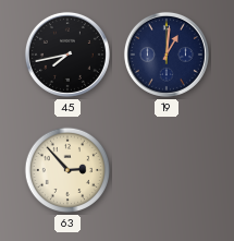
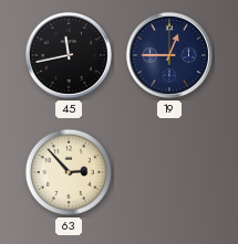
45: 7:43 -> 11:43 (69, 55)
19: 1:01 -> 12:45 (169, 55)
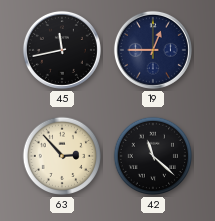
42: none -> 11:22 (153, 156)
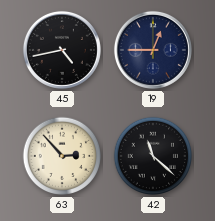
45: 11:43 -> 4:43 (62, 50)
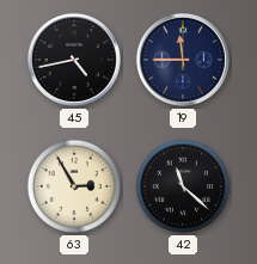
19: 12:45 -> 11:45 (183, 60)
63: 2:53 -> 2:55 (74, 186)
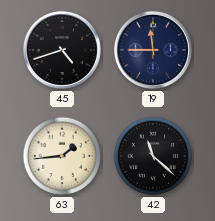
45: 4:43 -> 4:42 (62, 50)
63: 2:55 -> 1:44 (62, 156)
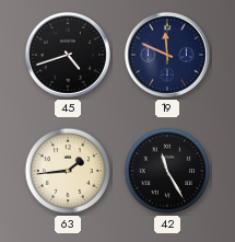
19: 11:45 -> 11:49 (167, 55)
42: 11:22 -> 11:25 (167, 171)
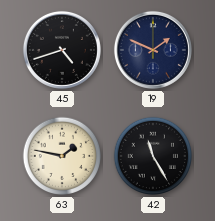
19: 11:49 -> 1:49 (153, 50)
63: 1:44 -> 1:47 (62, 156)
